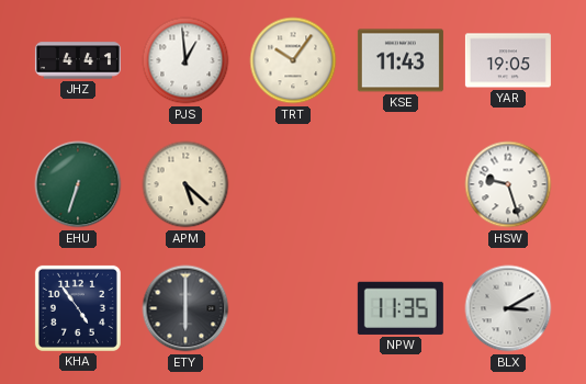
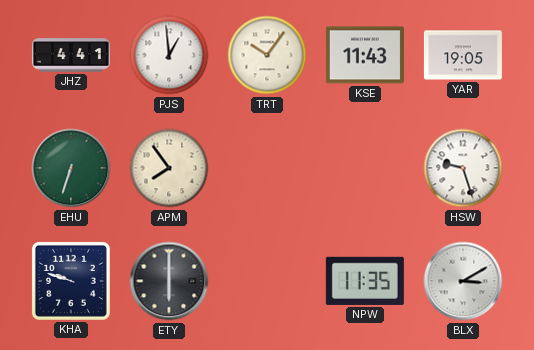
APM: 5:22 -> 7:54 (169, 168)
KHA: 4:54 -> 9:48 (71, 281)
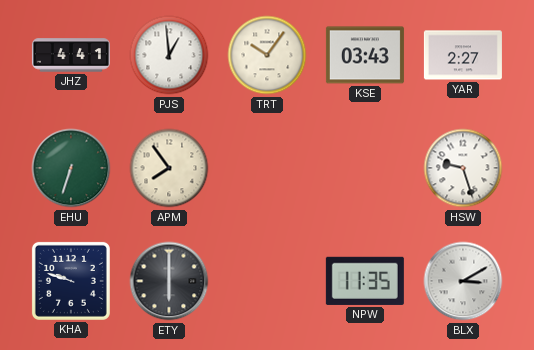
KSE: 11:43 -> 03:43 (365, 55)
YAR: 19:05 -> 2:27 (463, 55)
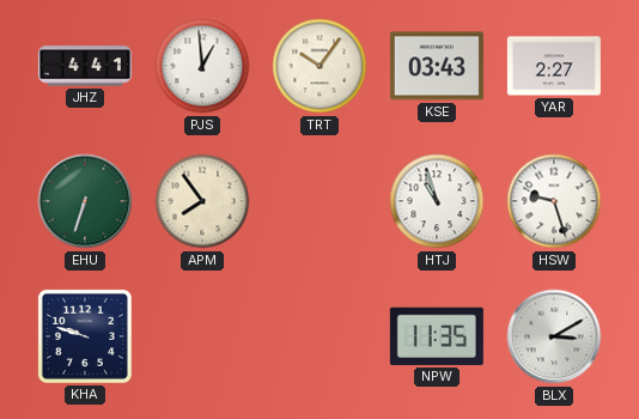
HTJ: none -> 10:57 (437, 201)
ETY: 6:00 -> none (169, 281)
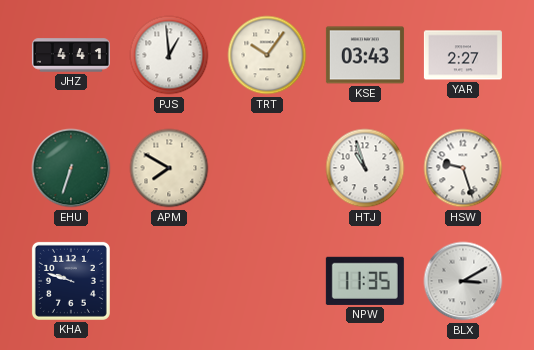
APM: 7:54 -> 7:50 (169, 168)
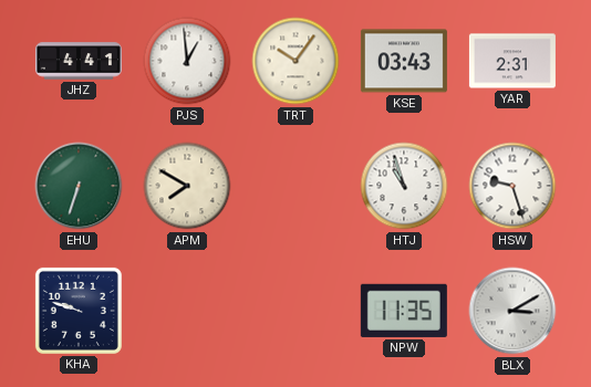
YAR: 2:27 -> 2:31 (512, 61)
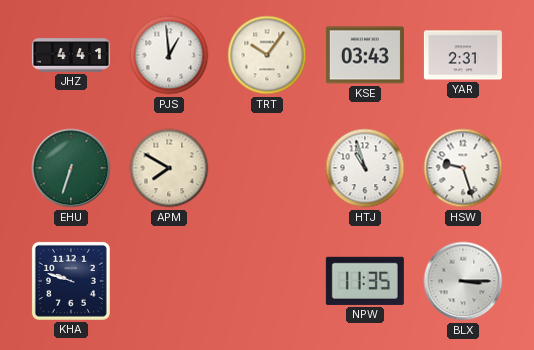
BLX: 3:10 -> 3:15 (463, 281)
